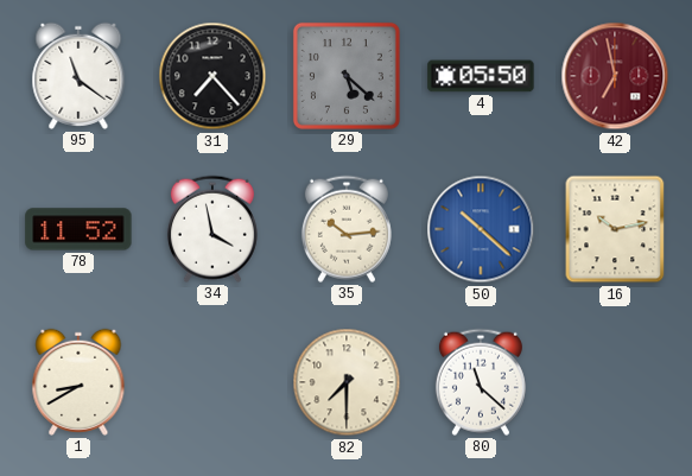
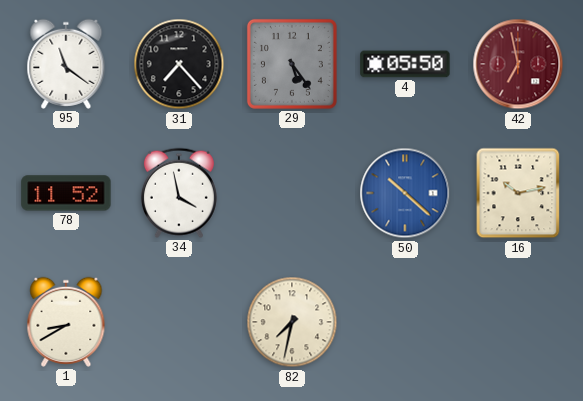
29: 5:22 -> 5:24 (292, 64)
35: 10:14 -> none (347, 229)
82: 7:30 -> 7:32 (292, 322)
80: 11:22 -> none (481, 382)
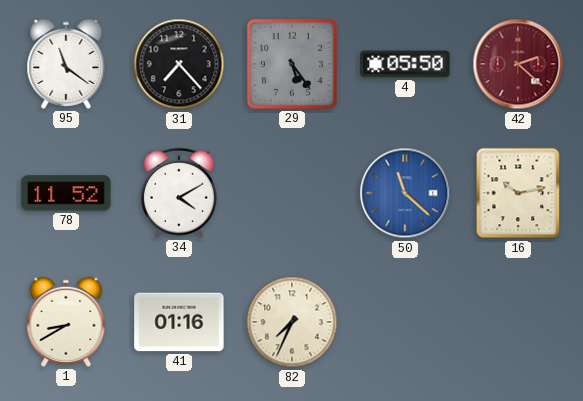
42: 6:58 -> 2:22 (518, 64)
34: 3:58 -> 4:10 (179, 193)
50: 10:22 -> 11:22 (405, 193)
41: none -> 01:16 (179, 322)
82: 7:32 -> 7:34 (292, 322)
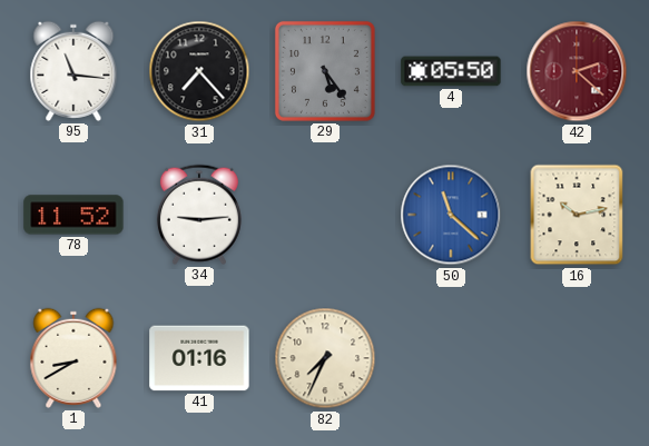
95: 11:21 -> 11:16 (73, 71)
34: 4:10 -> 9:14 (199, 215)
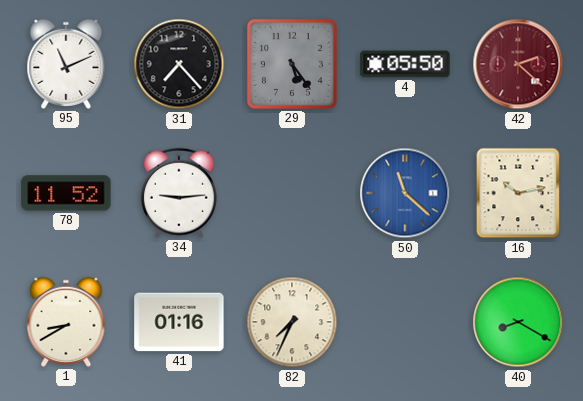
95: 11:16 -> 11:11 (66, 64)
40: none -> 8:20 (518, 322)
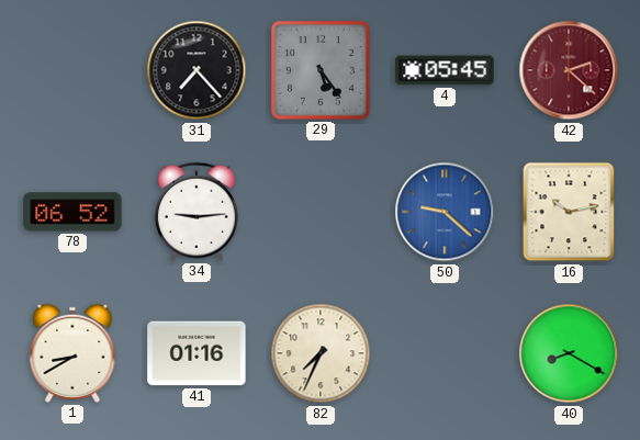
95: 11:11 -> none (66, 64)
4: 05:50 -> 05:45 (445, 70)
78: 11:52 -> 06:52 (72, 212)
50: 11:22 -> 9:22 (445, 212)
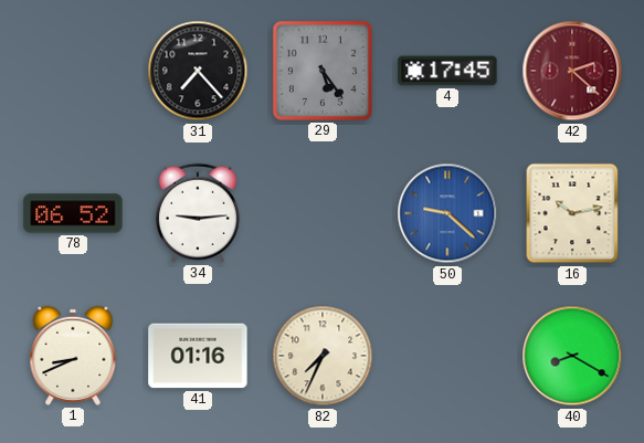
4: 05:45 -> 17:45 (447, 71)
1: 8:40 -> 8:41 (73, 356)
